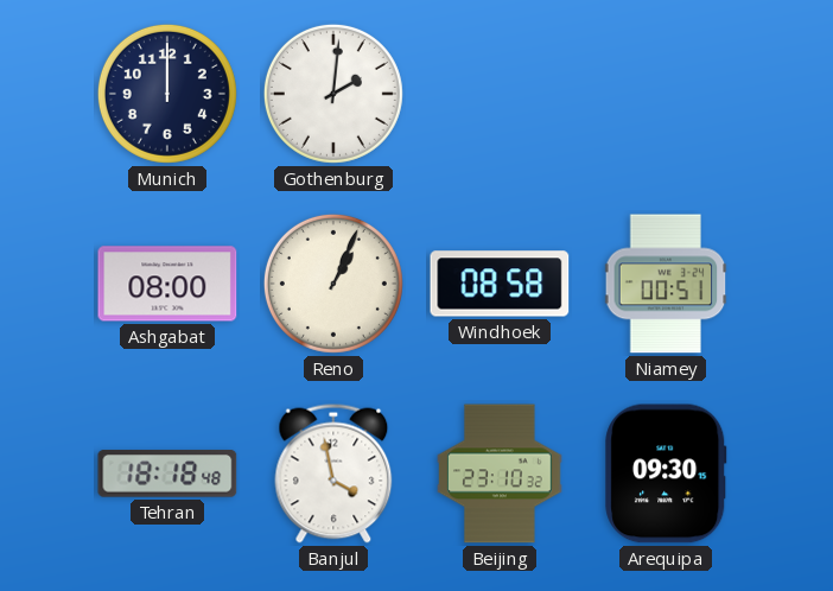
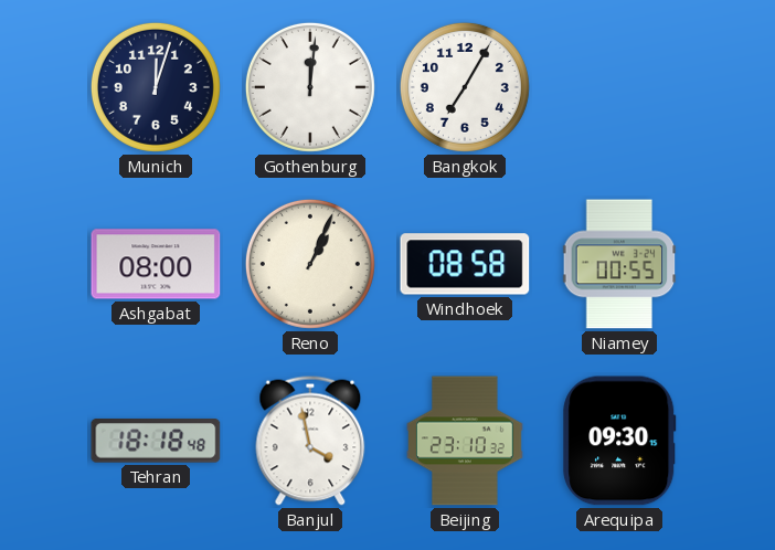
Munich: 12:00 -> 12:03 (156, 87)
Gothenburg: 2:01 -> 12:01 (310, 87)
Bangkok: none -> 7:05 (465, 87)
Niamey: 00:51 -> 00:55 (619, 264)
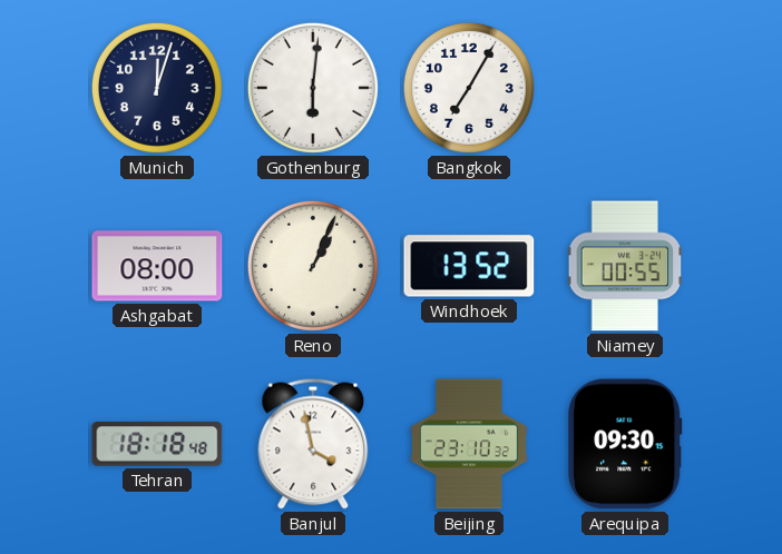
Gothenburg: 12:01 -> 6:01 (313, 88)
Windhoek: 08:58 -> 13:52 (469, 266)
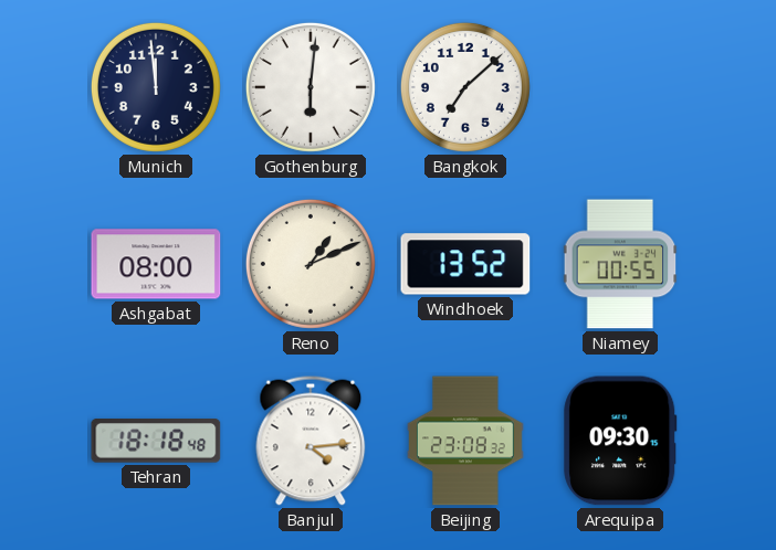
Munich: 12:03 -> 11:59 (156, 87)
Bangkok: 7:05 -> 7:08 (465, 87)
Reno: 1:04 -> 1:11 (311, 264)
Banjul: 3:58 -> 4:14 (311, 441)
Beijing: 23:10 -> 23:08 (466, 441)
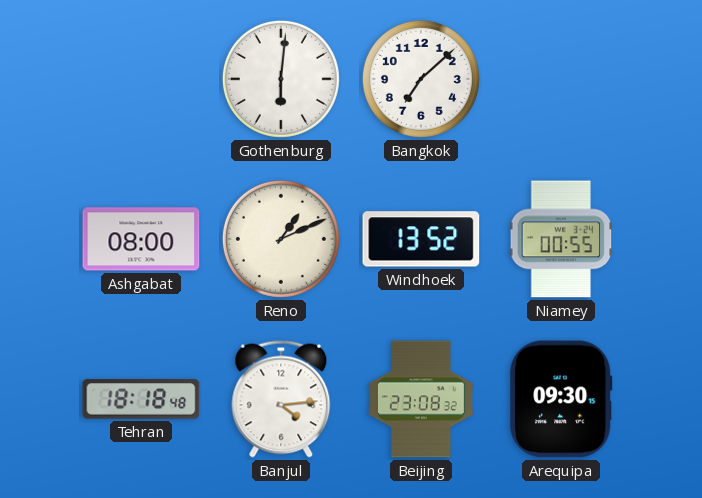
Munich: 11:59 -> none (156, 87)
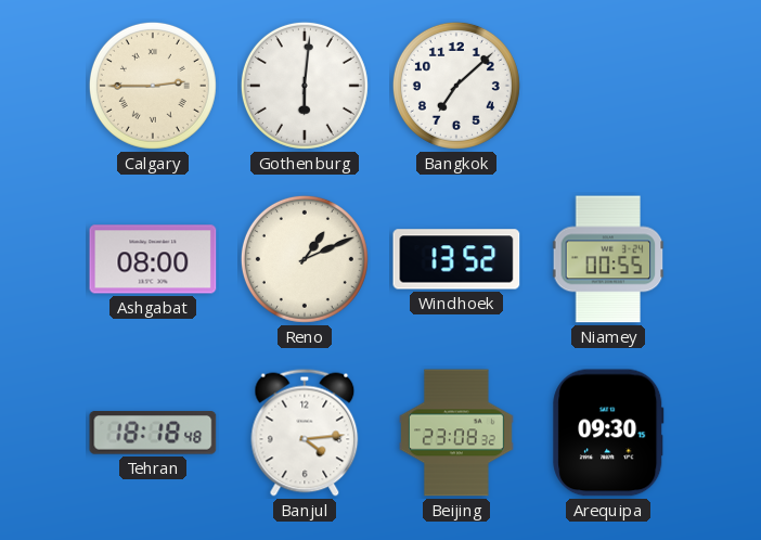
Calgary: none -> 2:45 (153, 86)
